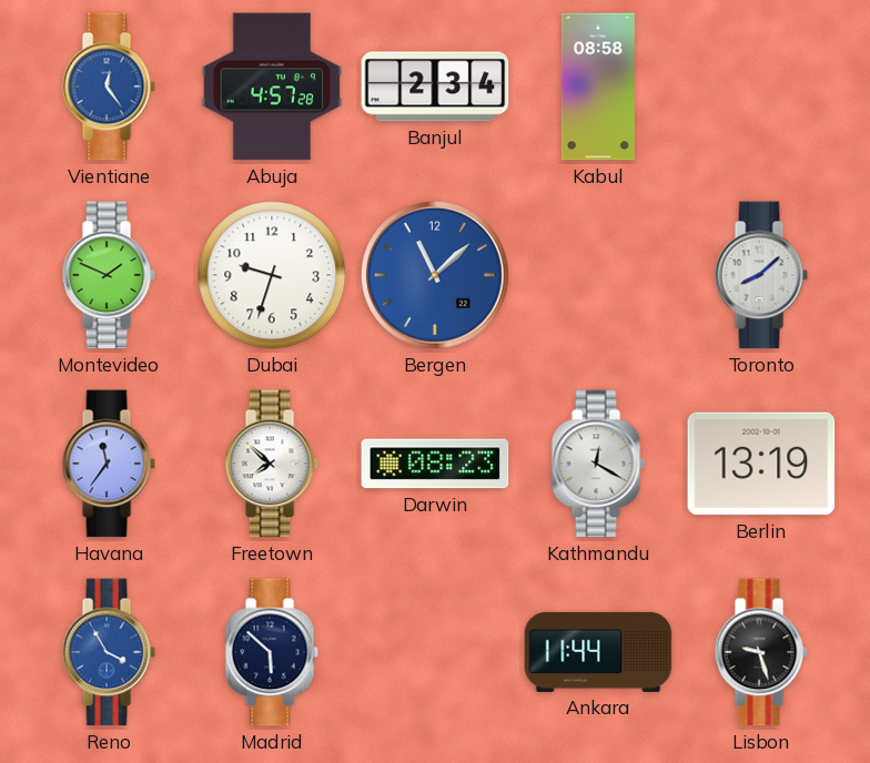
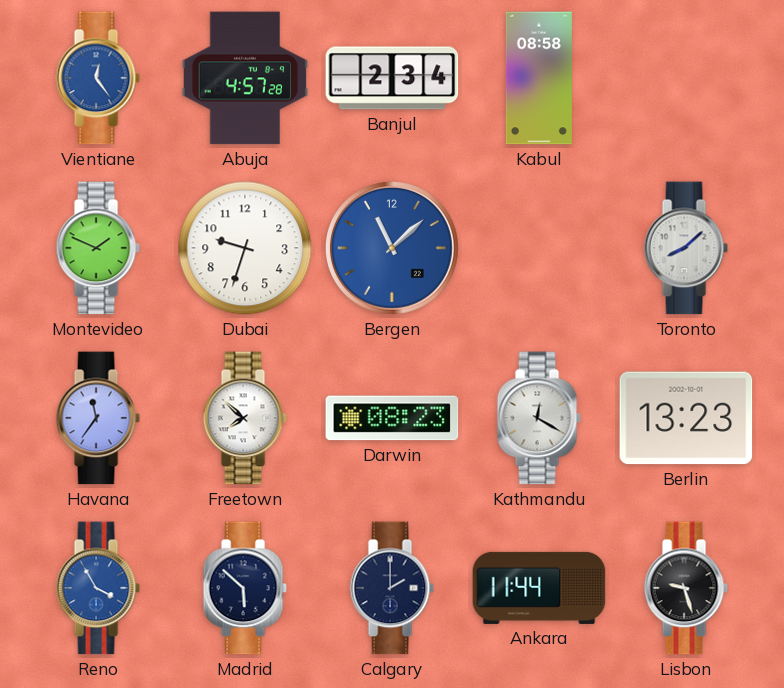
Berlin: 13:19 -> 13:23 (686, 418)
Calgary: none -> 2:00 (392, 588)
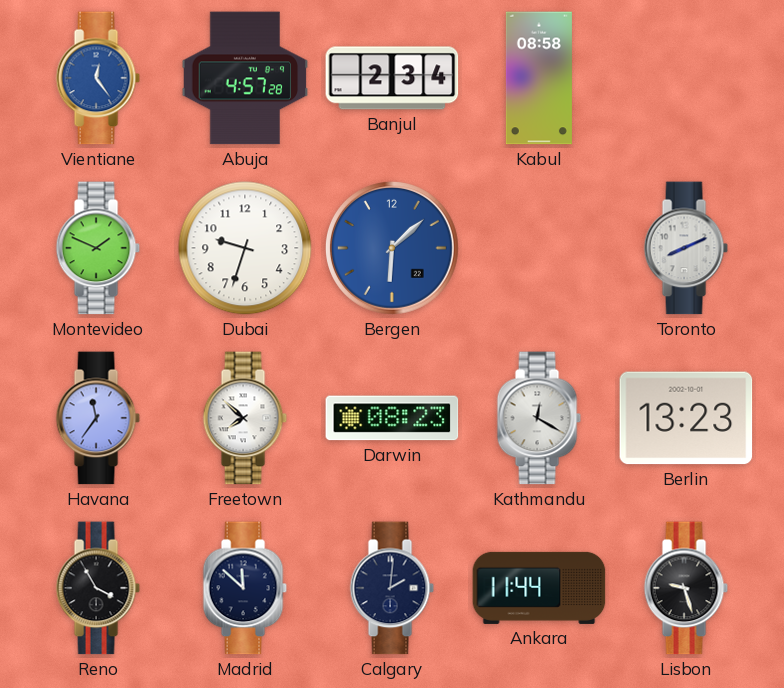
Bergen: 11:08 -> 6:08 (393, 249)
Toronto: 8:08 -> 8:11 (686, 248)
Reno dial: blue -> black (98, 588)
Madrid: 5:52 -> 11:52 (245, 588)
Calgary: 2:00 -> 2:01 (392, 588)
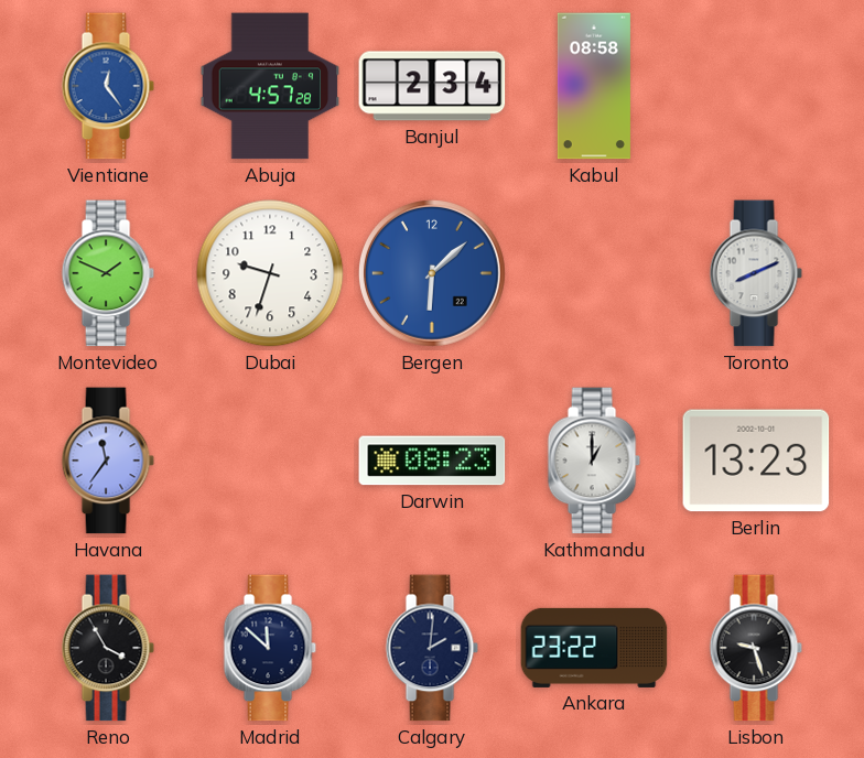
Freetown: 7:52 -> none (245, 418)
Kathmandu: 12:20 -> 1:00 (594, 461)
Ankara: 11:44 -> 23:22 (594, 648)
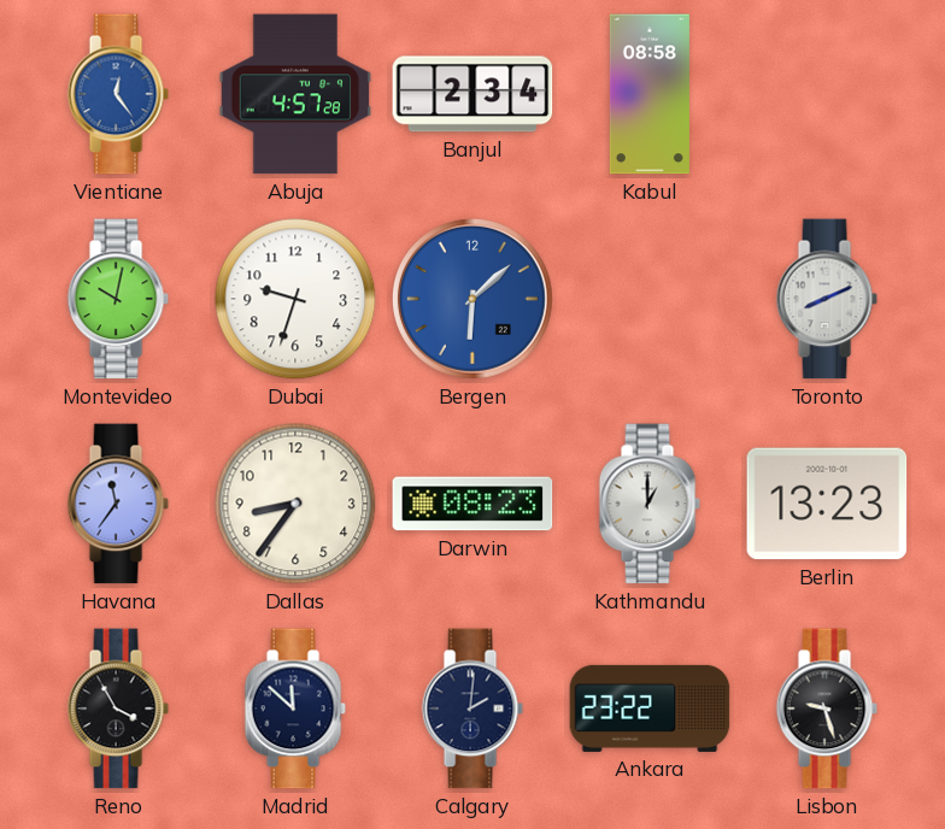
Montevideo: 1:49 -> 10:02 (118, 299)
Dallas: none -> 8:36 (295, 504)
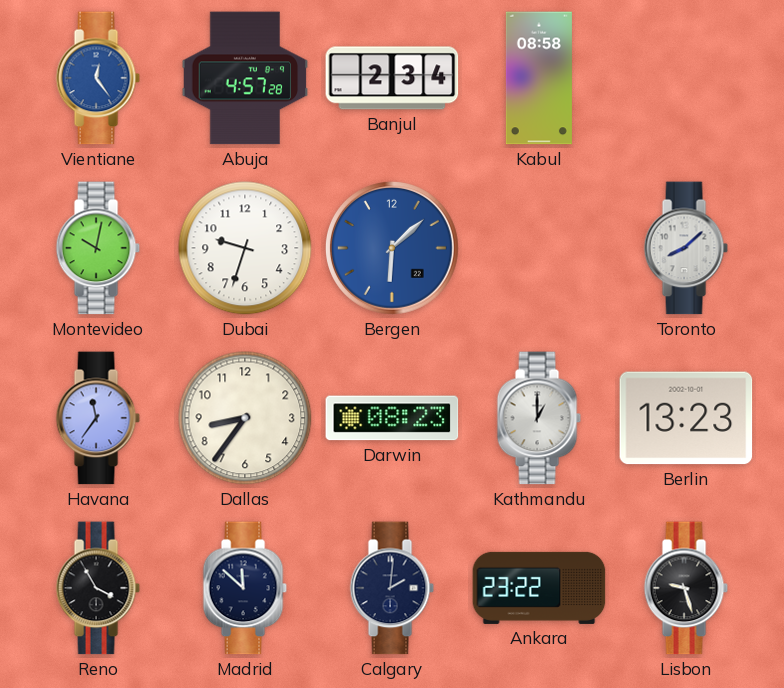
Toronto: 8:11 -> 8:08 (686, 248)
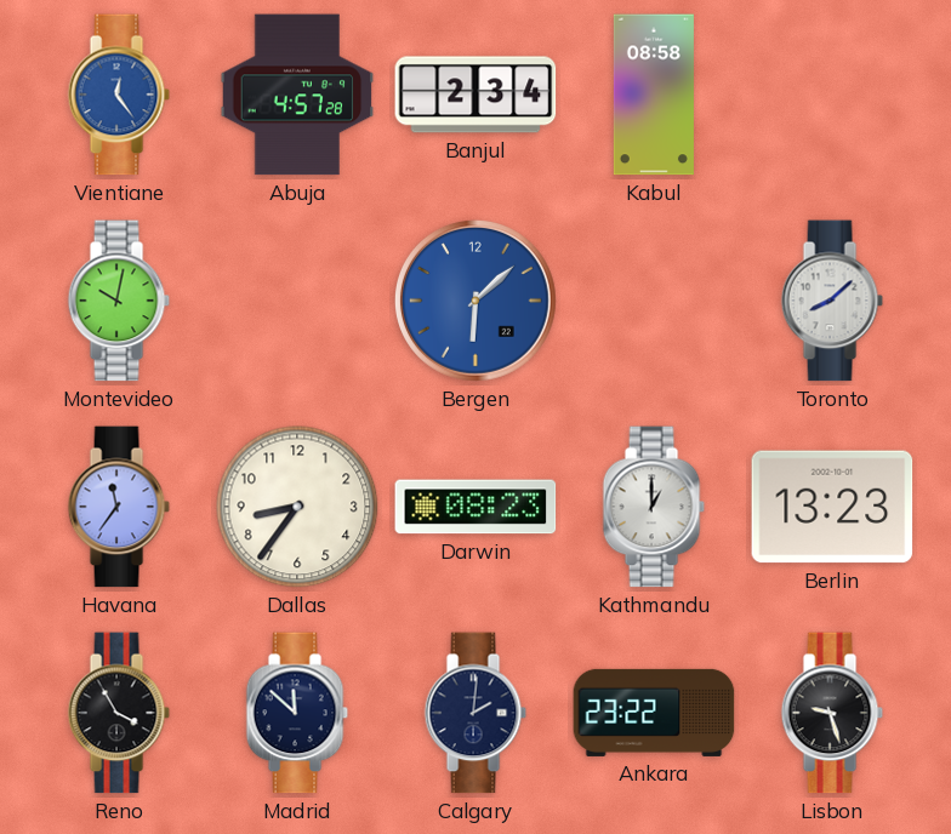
Dubai: 9:33 -> none (245, 248)
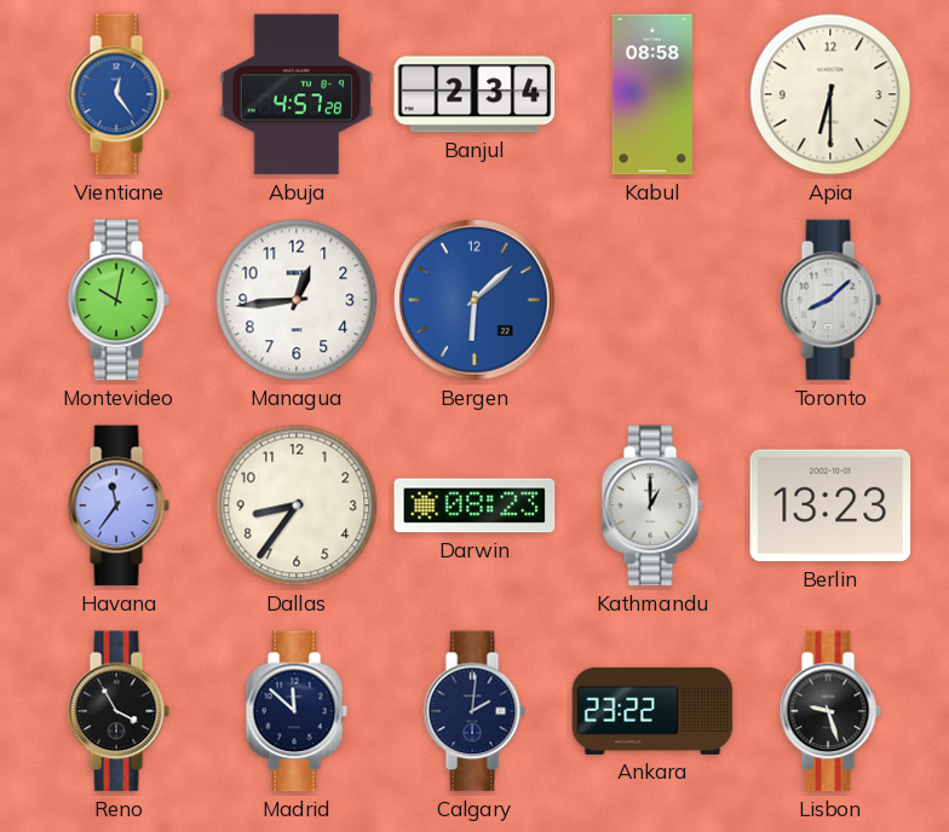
Apia: none -> 6:30 (830, 94)
Managua: none -> 12:44 (297, 300)
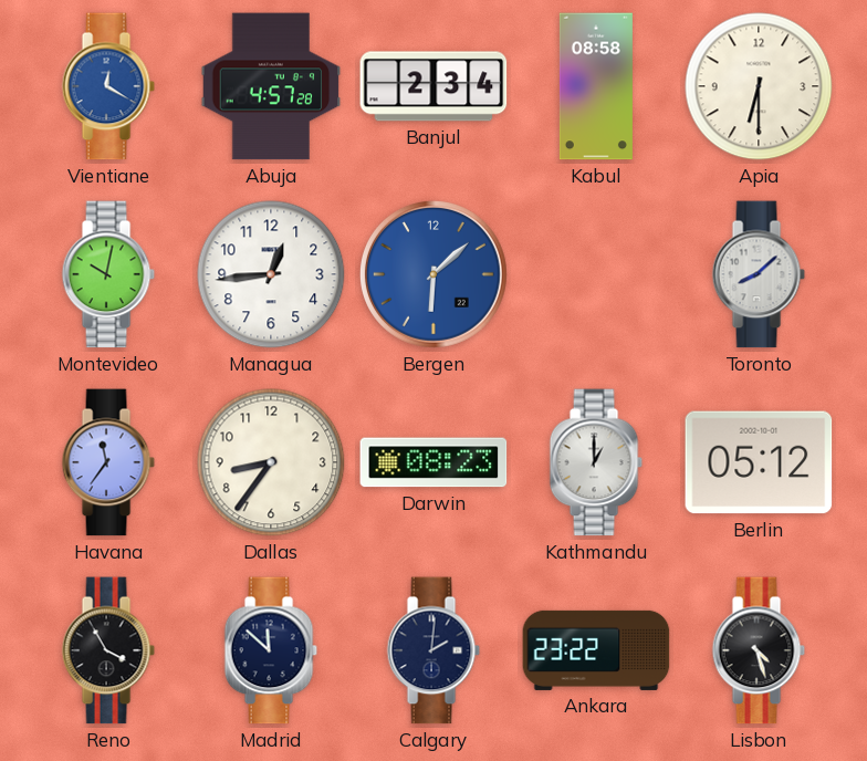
Vientiane: 12:24 -> 12:20 (108, 86)
Berlin: 13:23 -> 05:12 (759, 462)
Lisbon: 9:27 -> 4:27 (759, 650)
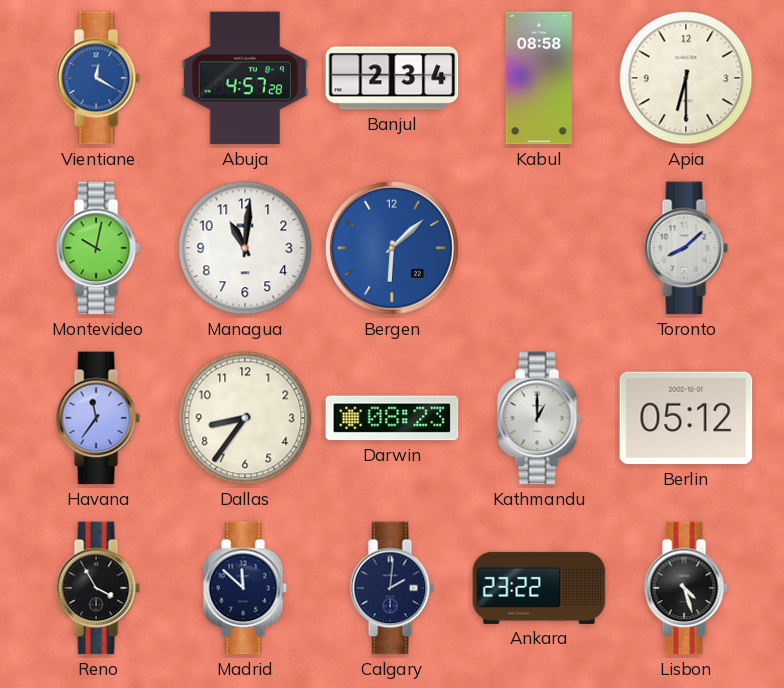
Managua: 12:44 -> 11:01 (245, 248)
